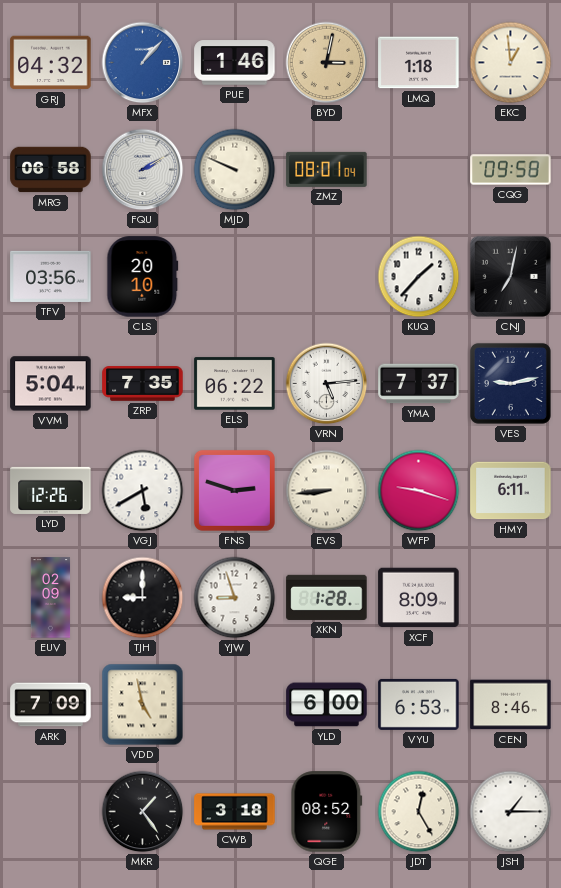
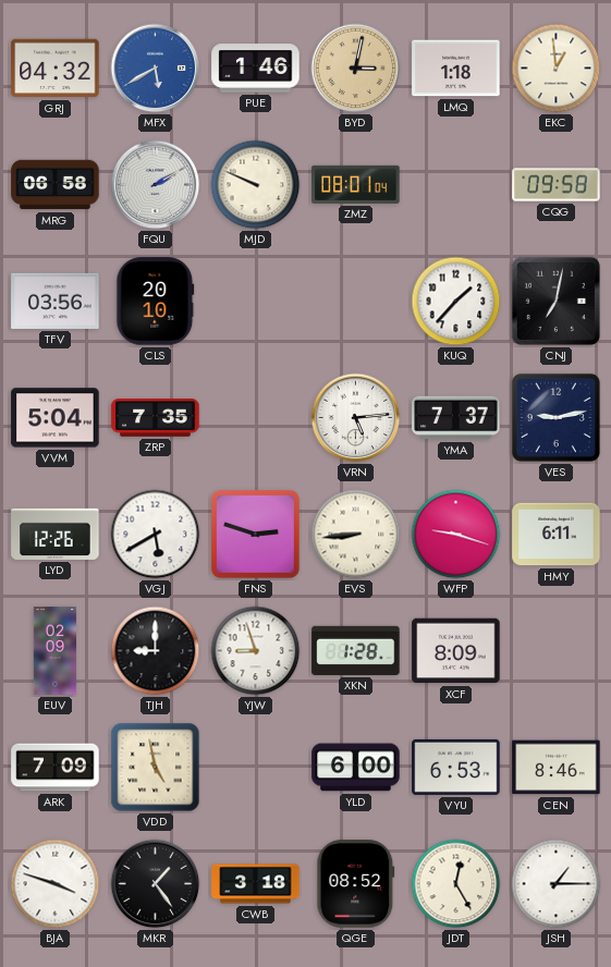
MFX: 1:07 -> 5:40 (156, 69)
ELS: 06:22 -> none (235, 384)
BJA: none -> 3:48 (56, 884)
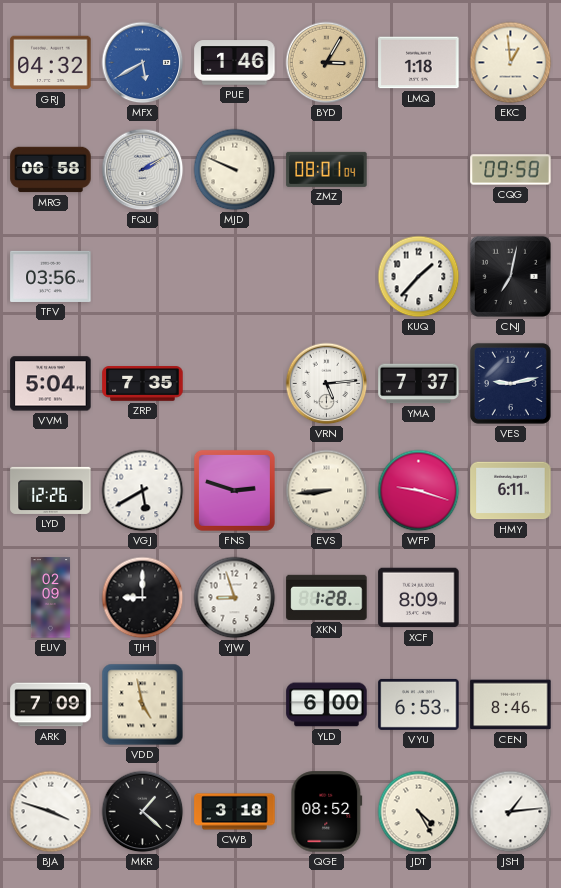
BYD: 3:02 -> 3:05 (327, 63)
CLS: 20:10 -> none (156, 302)
MKR: 1:24 -> 1:22 (143, 812)
JDT: 12:25 -> 4:25 (419, 812)
JSH: 1:15 -> 1:14 (511, 812)
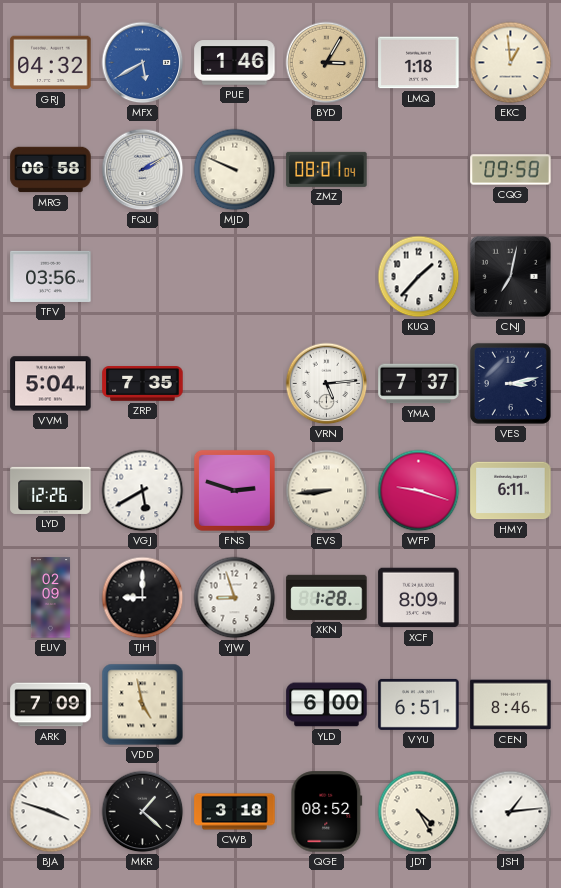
VES: 9:13 -> 3:13 (510, 383)
VYU: 6:53 -> 6:51 (419, 704)
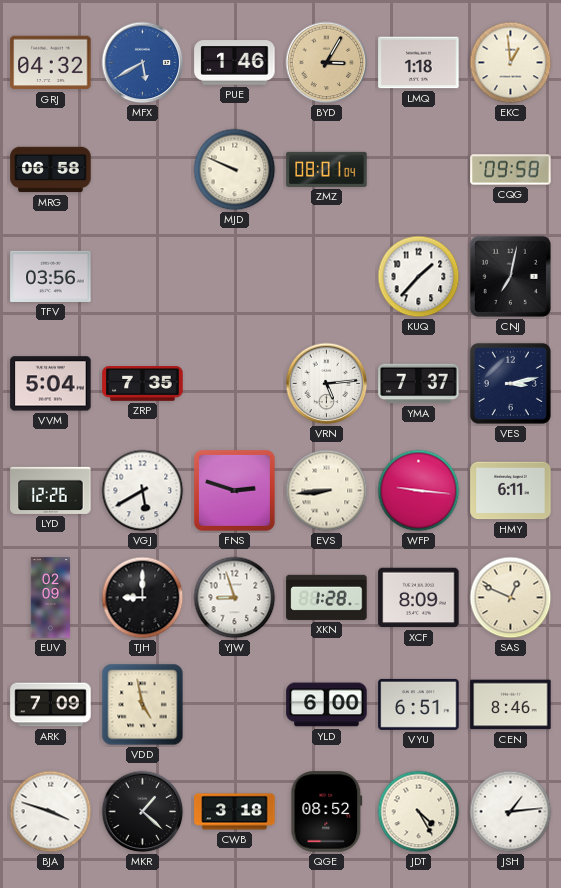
FQU: 2:10 -> none (143, 170)
WFP: 9:18 -> 9:16 (419, 491)
SAS: none -> 12:49 (511, 598)
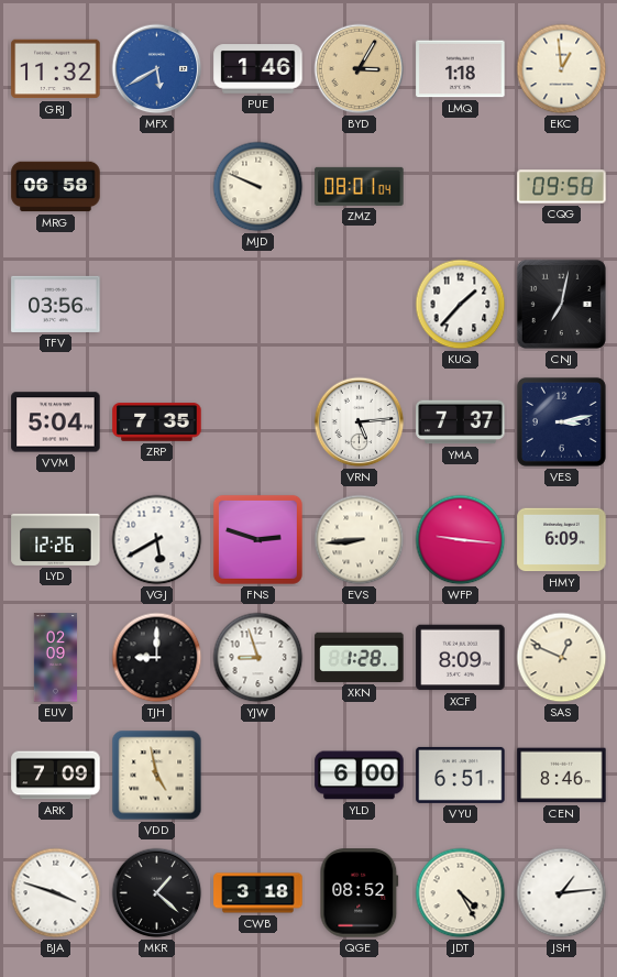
GRJ: 04:32 -> 11:32 (56, 69)
HMY: 6:11 -> 6:09 (562, 540)
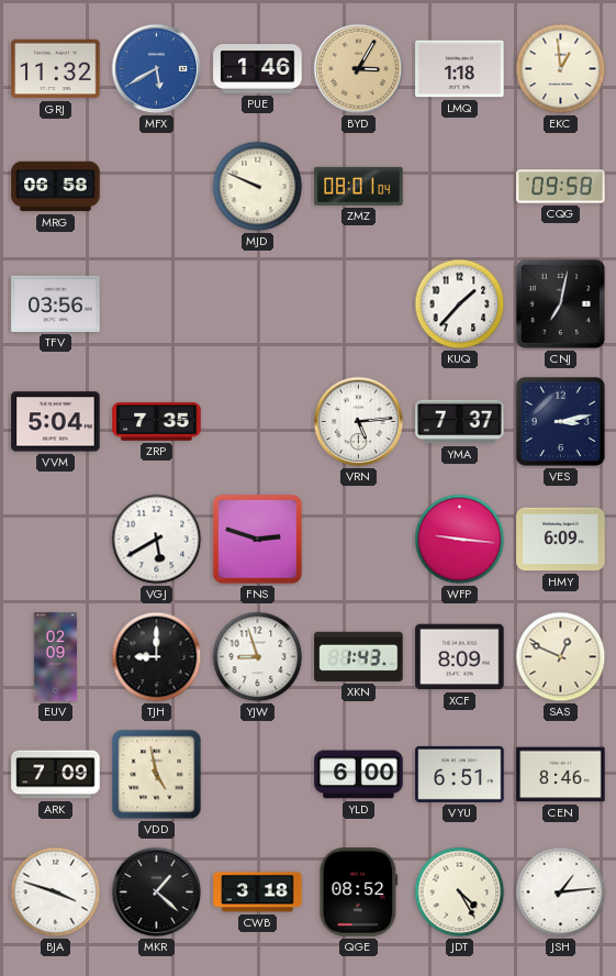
LYD: 12:26 -> none (56, 539)
EVS: 8:44 -> none (360, 540)
XKN: 1:28 -> 1:43 (359, 656)
